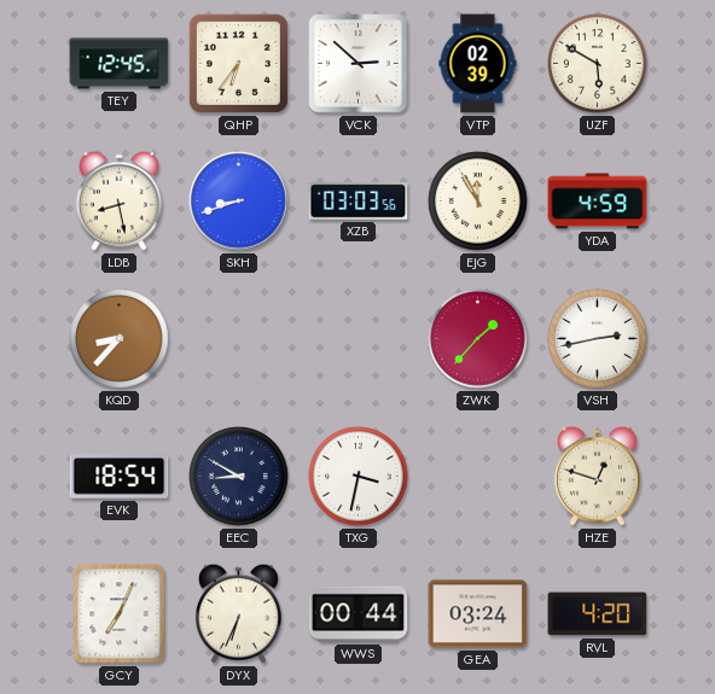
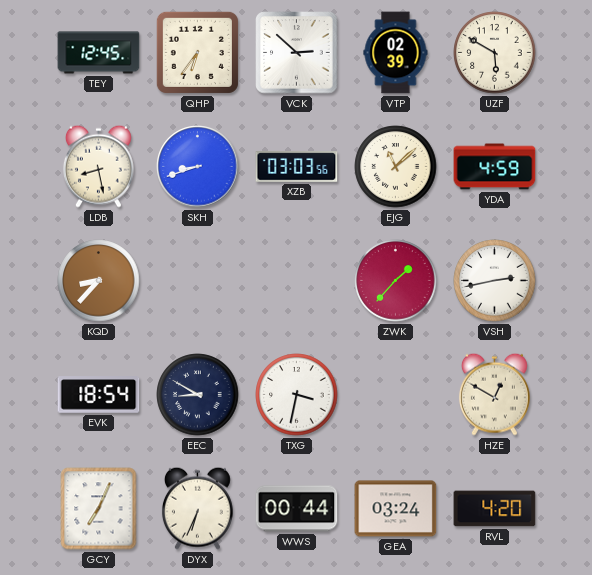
EJG: 11:55 -> 11:08 (396, 167)
HZE: 12:48 -> 12:50 (494, 394)
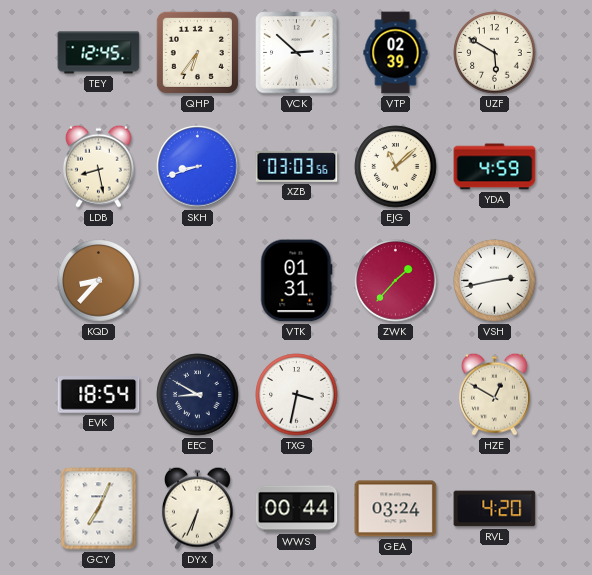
VTK: none -> 01:31 (296, 281)
